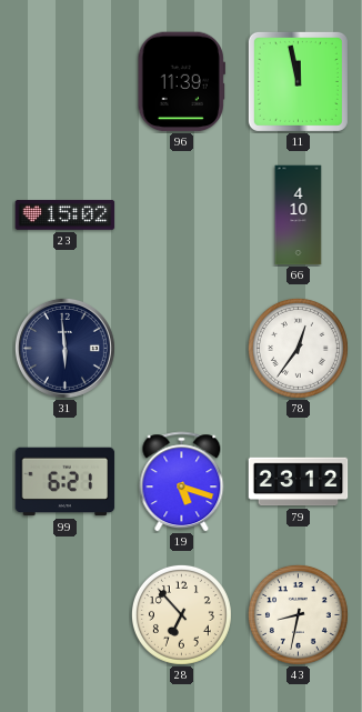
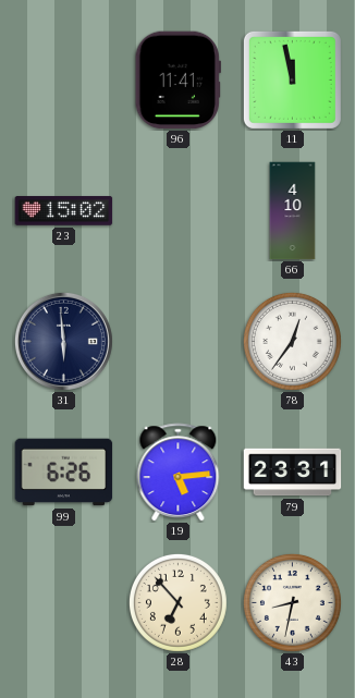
96: 11:39 -> 11:41 (177, 81)
99: 6:21 -> 6:26 (64, 473)
19: 5:18 -> 5:14 (179, 473)
79: 23:12 -> 23:31 (293, 473)
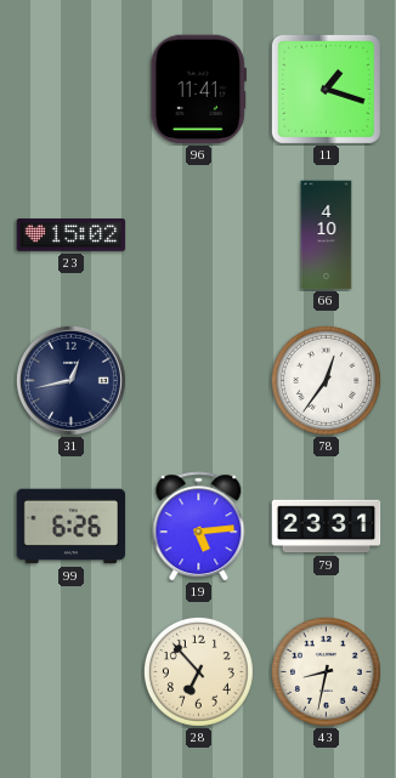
11: 11:58 -> 1:18 (326, 89)
31: 5:59 -> 12:43 (70, 380)
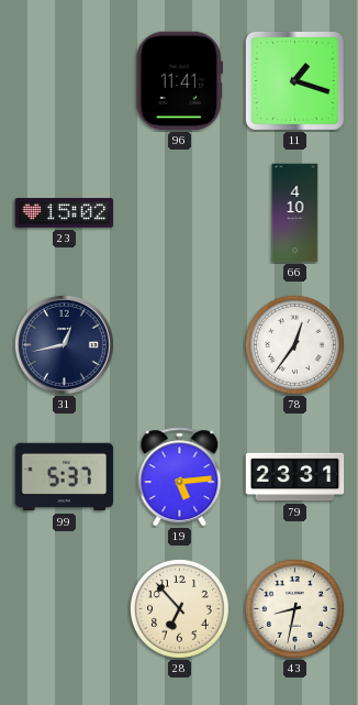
99: 6:26 -> 5:37 (65, 477)
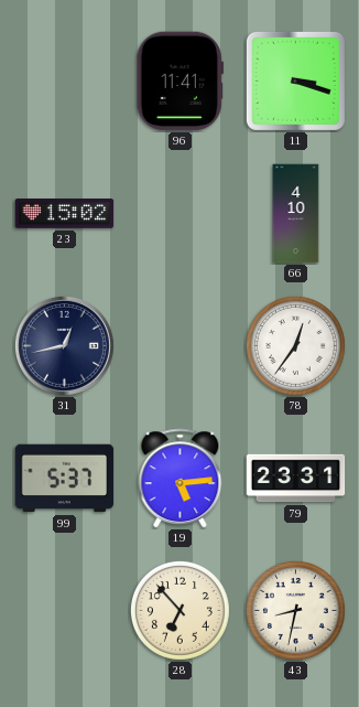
11: 1:18 -> 3:18 (295, 81)
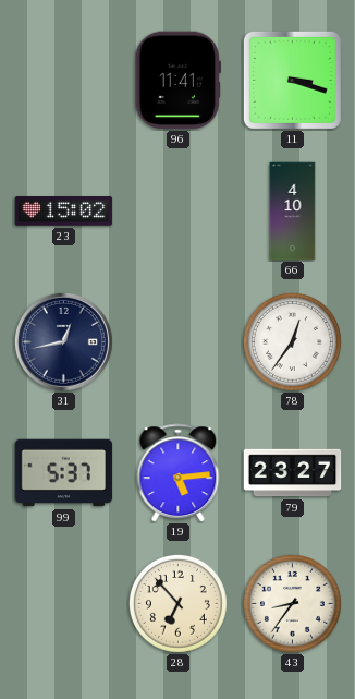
79: 23:31 -> 23:27 (293, 473)
43: 8:32 -> 8:36 (292, 603)
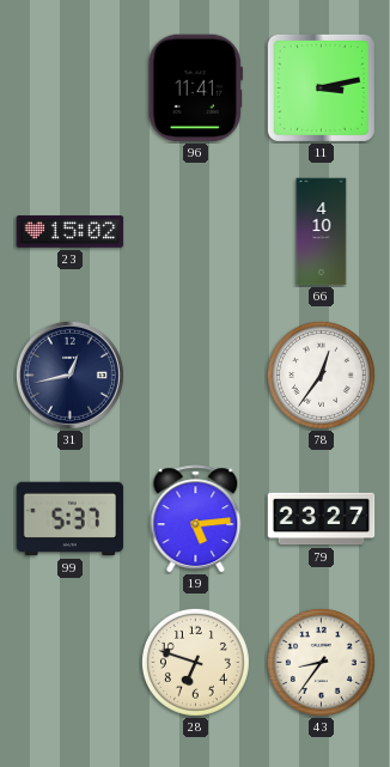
11: 3:18 -> 3:13 (321, 87)
28: 6:53 -> 6:48 (195, 662)
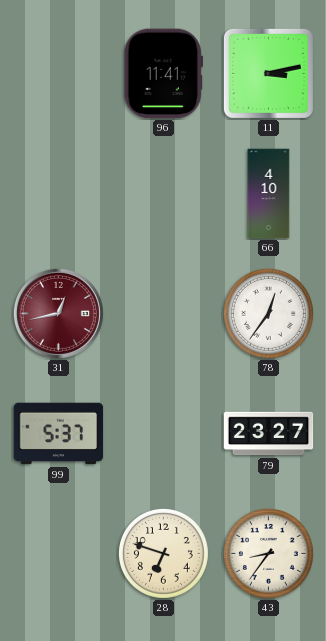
23: 15:02 -> none (71, 232)
31 dial: navy -> burgundy (58, 313)
19: 5:14 -> none (196, 519)
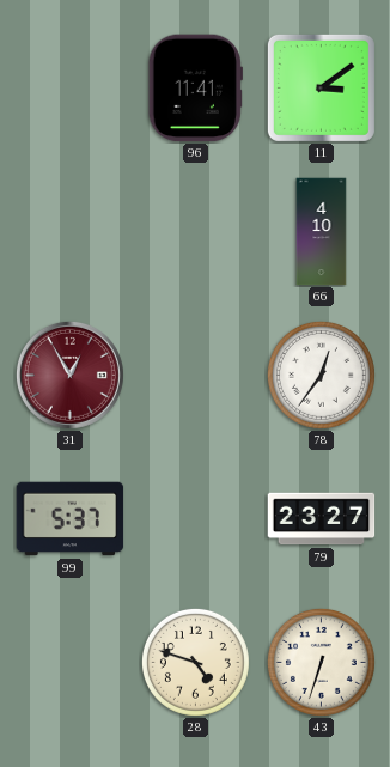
11: 3:13 -> 3:09 (321, 87)
31: 12:43 -> 12:55 (69, 375)
28: 6:48 -> 4:48 (195, 662)
43: 8:36 -> 6:33 (321, 662)
